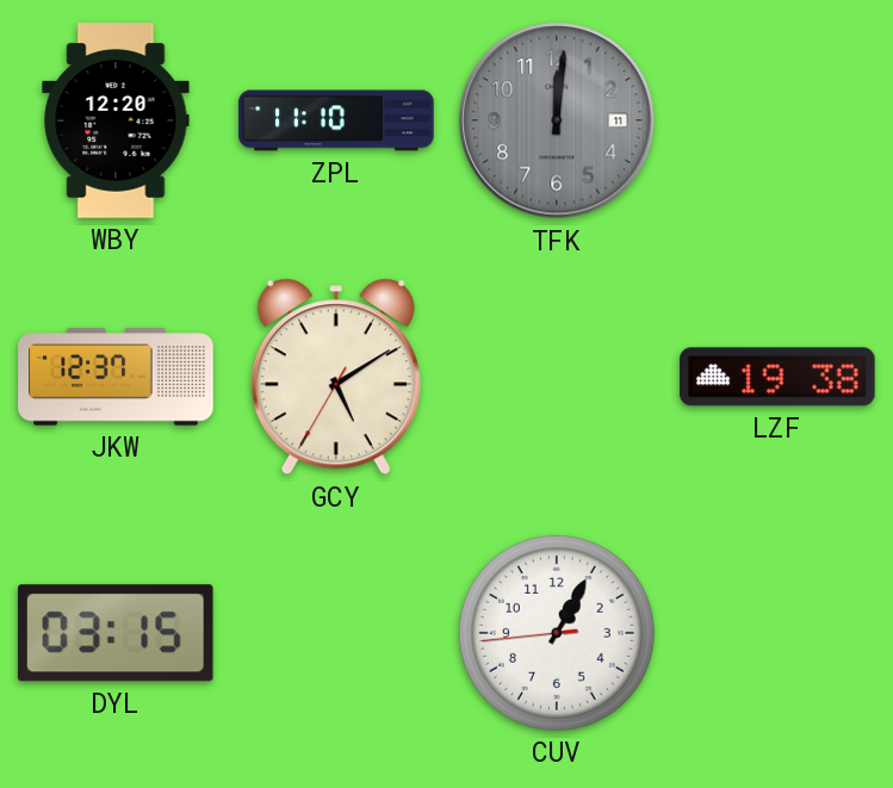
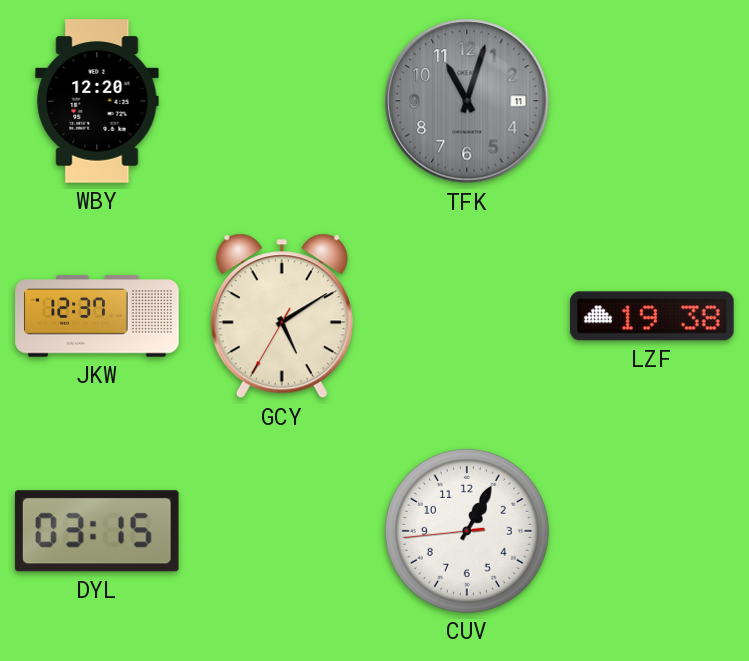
ZPL: 11:10 -> none (336, 120)
TFK: 12:01 -> 11:03 (467, 101)
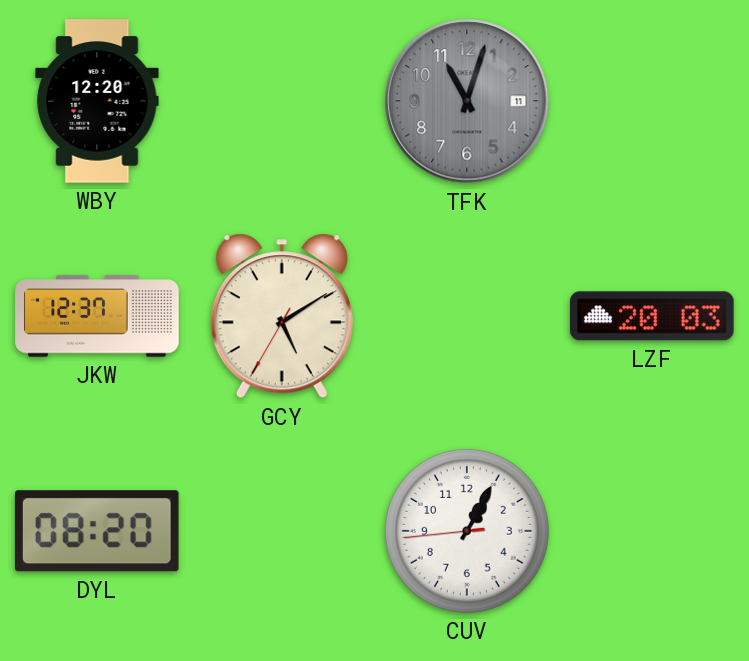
LZF: 19:38 -> 20:03 (652, 316)
DYL: 03:15 -> 08:20 (97, 531)
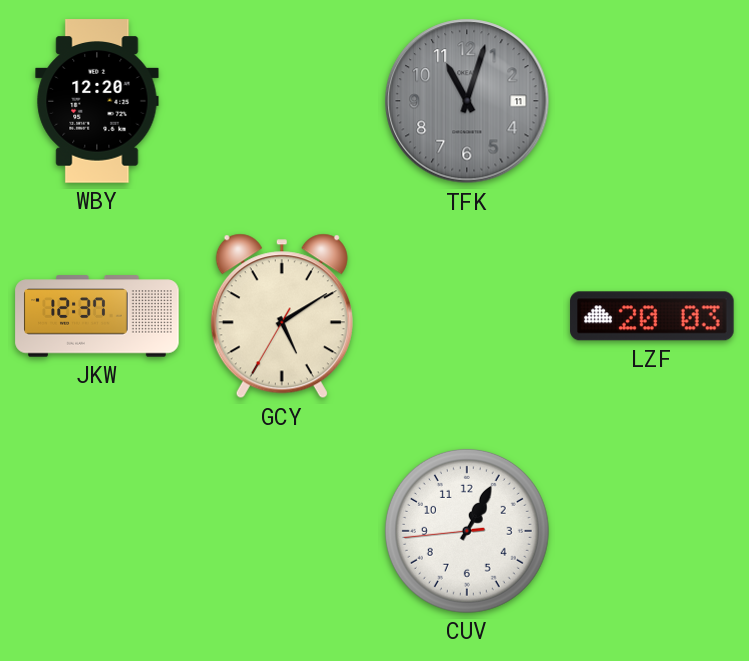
DYL: 08:20 -> none (97, 531)
